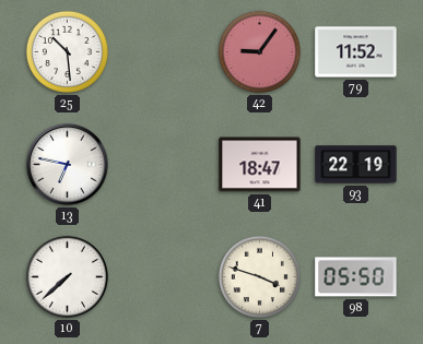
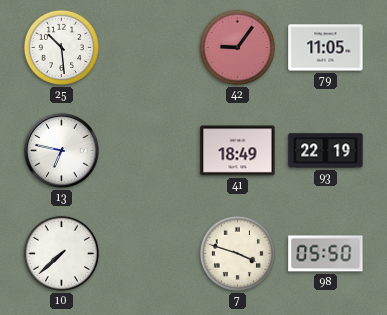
79: 11:52 -> 11:05 (326, 48)
41: 18:47 -> 18:49 (238, 151)
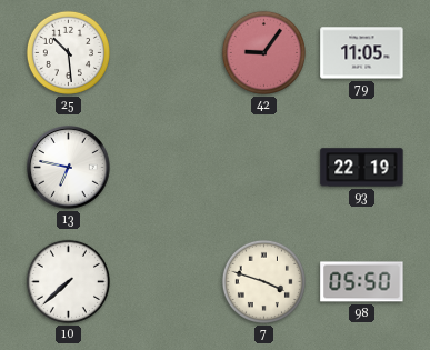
41: 18:49 -> none (238, 151)
